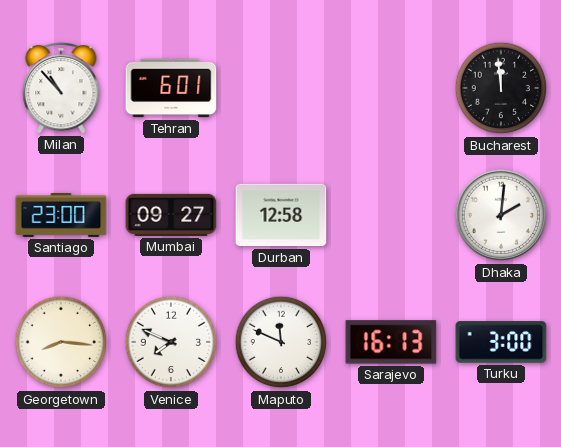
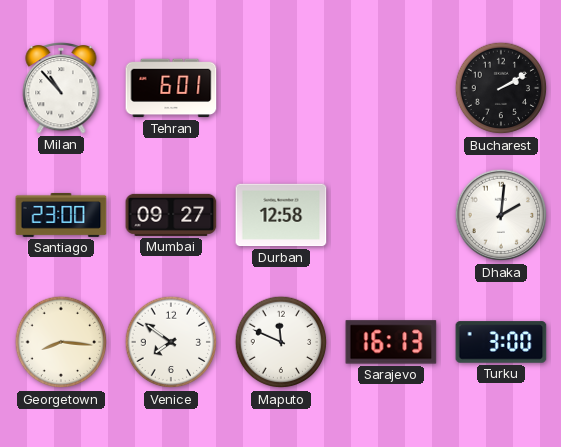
Bucharest: 11:59 -> 2:10 (501, 88)
Venice: 7:49 -> 7:51 (171, 342)
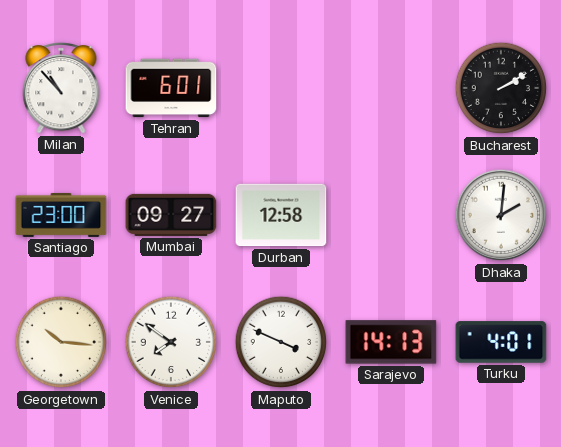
Georgetown: 8:16 -> 10:16 (61, 342)
Maputo: 11:49 -> 3:49 (281, 342)
Sarajevo: 16:13 -> 14:13 (391, 342)
Turku: 3:00 -> 4:01 (501, 342)
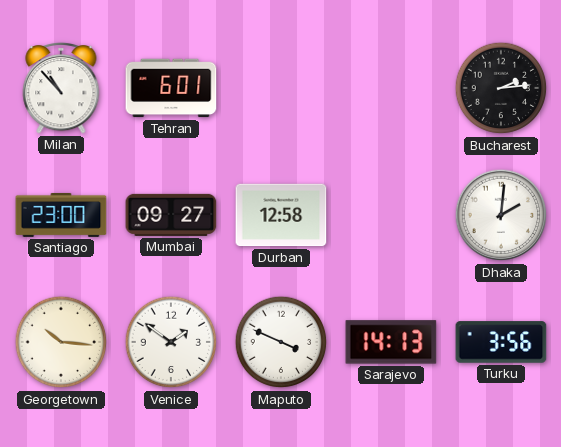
Bucharest: 2:10 -> 2:14 (501, 88)
Venice: 7:51 -> 1:51 (171, 342)
Turku: 4:01 -> 3:56 (501, 342)
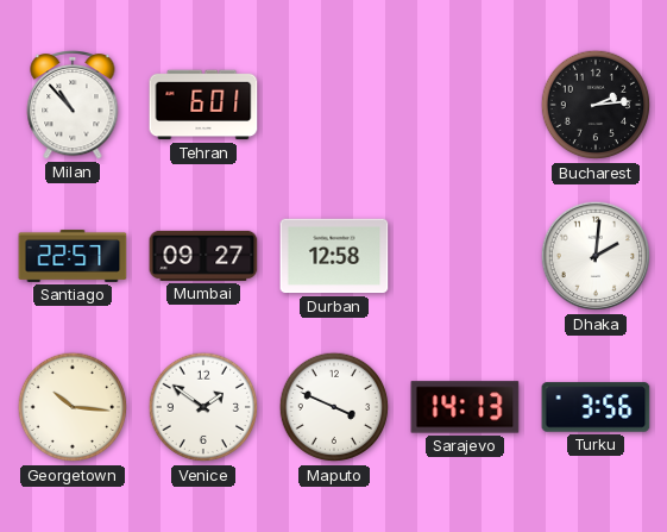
Santiago: 23:00 -> 22:57 (73, 256)
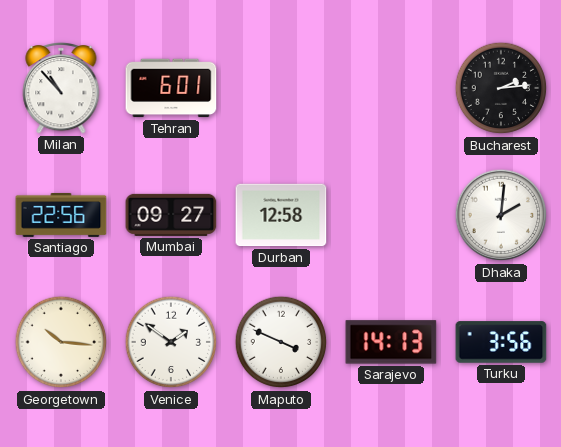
Santiago: 22:57 -> 22:56 (61, 215)
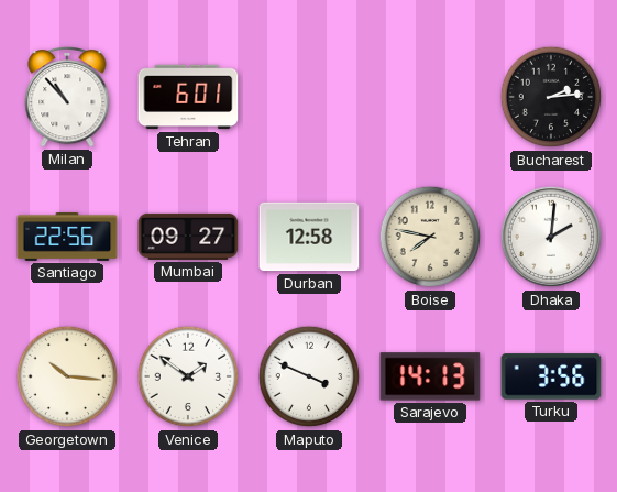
Boise: none -> 7:47 (430, 237)
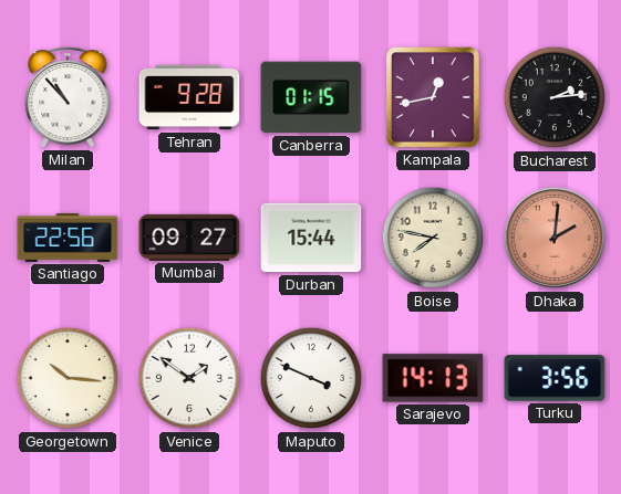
Tehran: 6:01 -> 9:28 (189, 97)
Canberra: none -> 01:15 (311, 97)
Kampala: none -> 12:43 (434, 98)
Durban: 12:58 -> 15:44 (311, 238)
Dhaka dial: white -> salmon (555, 238)
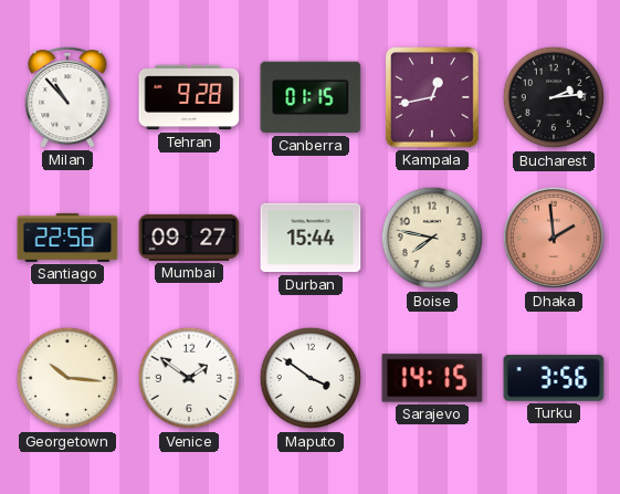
Dhaka: 2:01 -> 1:59 (554, 238)
Maputo: 3:49 -> 3:51 (311, 378)
Sarajevo: 14:13 -> 14:15 (432, 378)
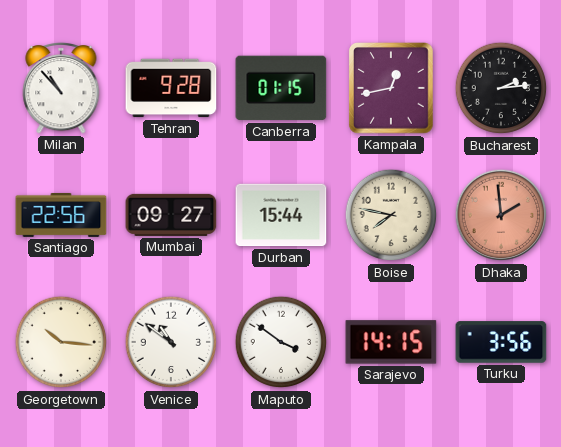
Venice: 1:51 -> 10:51 (171, 342)
